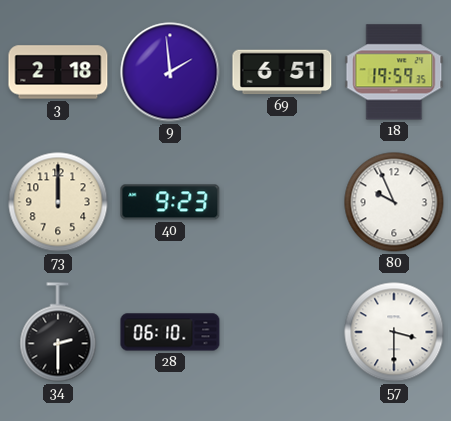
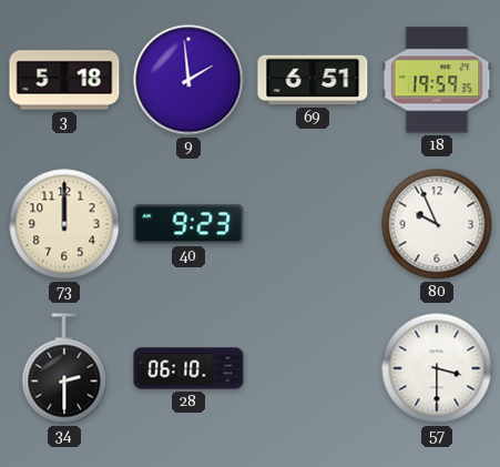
3: 2:18 -> 5:18 (64, 80)
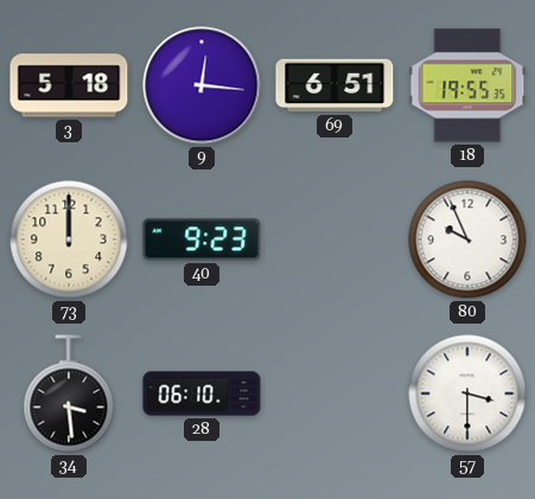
9: 1:59 -> 12:16 (202, 85)
18: 19:59 -> 19:55 (467, 85)
34: 2:30 -> 3:29 (69, 394)
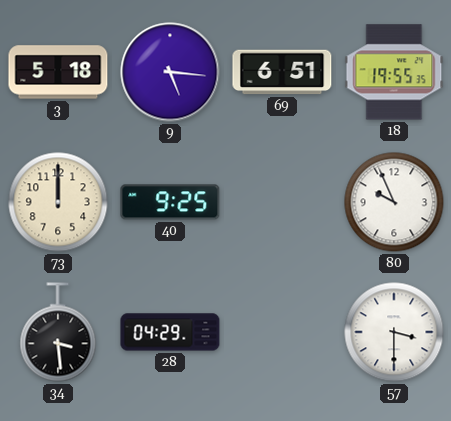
9: 12:16 -> 5:16 (170, 72)
40: 9:23 -> 9:25 (170, 202)
28: 06:10 -> 04:29 (170, 332)
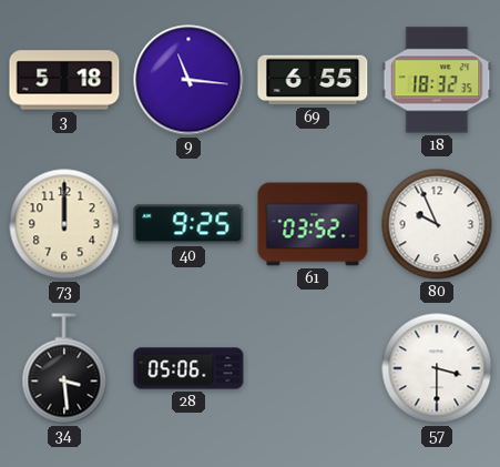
9: 5:16 -> 11:16 (188, 80)
69: 6:51 -> 6:55 (313, 80)
18: 19:55 -> 18:32 (437, 80)
61: none -> 03:52 (313, 224)
28: 04:29 -> 05:06 (188, 368)
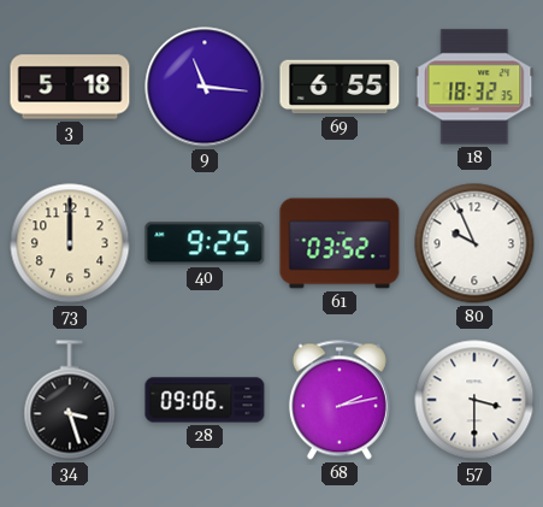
34: 3:29 -> 3:27 (70, 400)
28: 05:06 -> 09:06 (205, 400)
68: none -> 2:13 (340, 400)
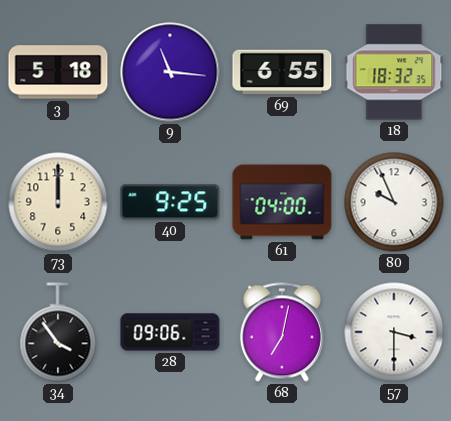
61: 03:52 -> 04:00 (282, 202)
34: 3:27 -> 3:54 (58, 332)
68: 2:13 -> 7:02 (282, 332)
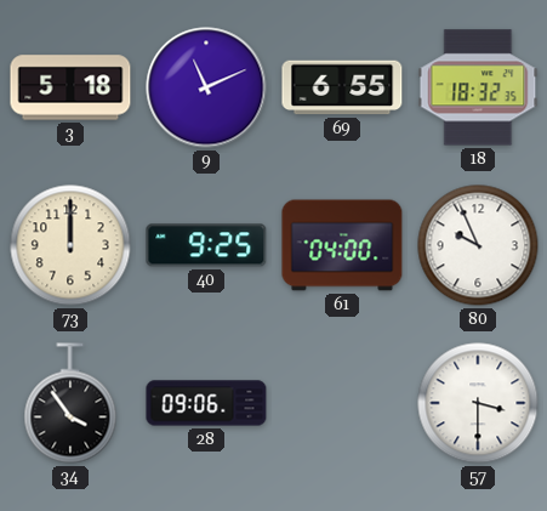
9: 11:16 -> 11:11 (206, 87)
68: 7:02 -> none (282, 332)
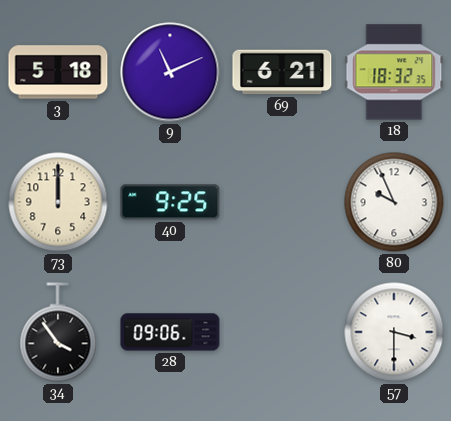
69: 6:55 -> 6:21 (282, 72)
61: 04:00 -> none (342, 245)
